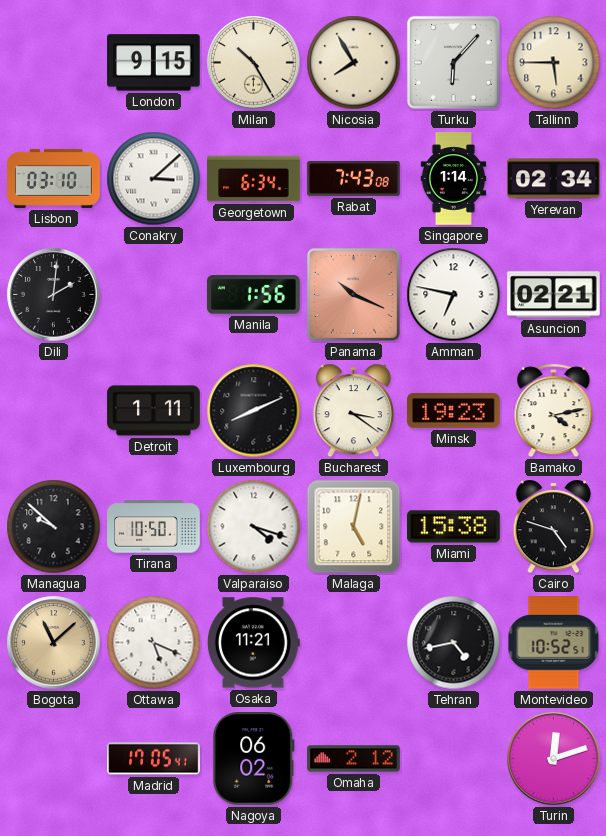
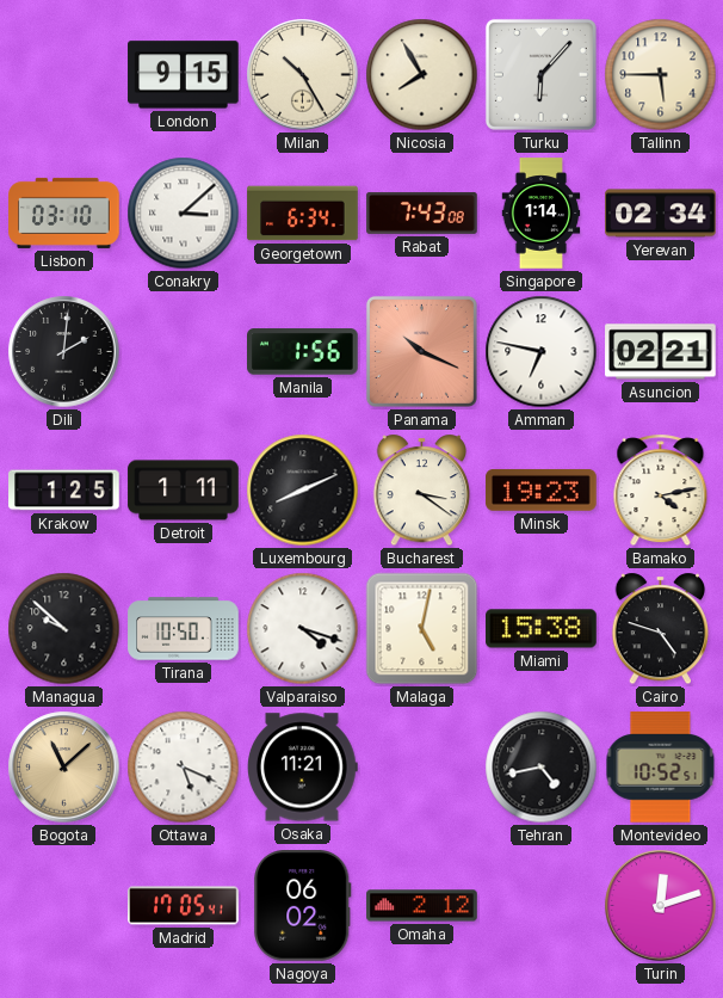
Krakow: none -> 1:25 (64, 491)
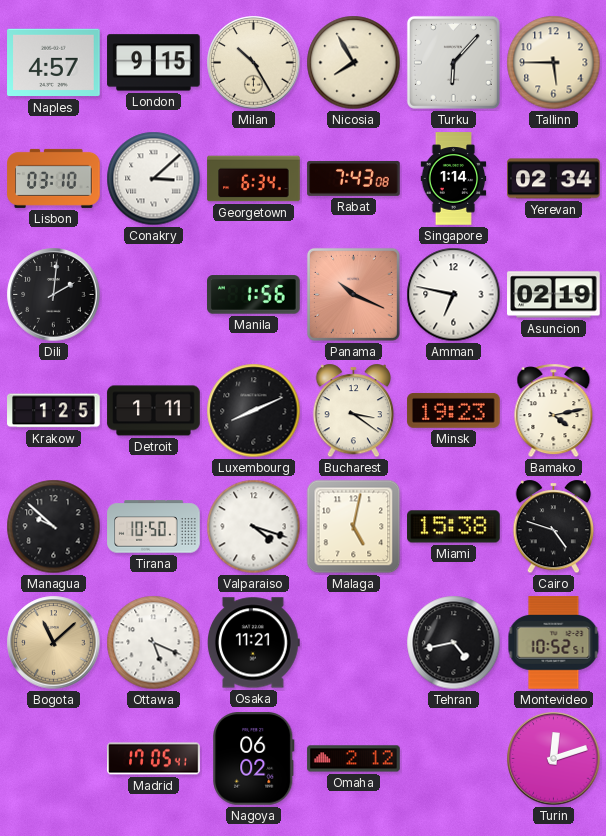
Naples: none -> 4:57 (54, 63)
Asuncion: 02:21 -> 02:19 (554, 295)
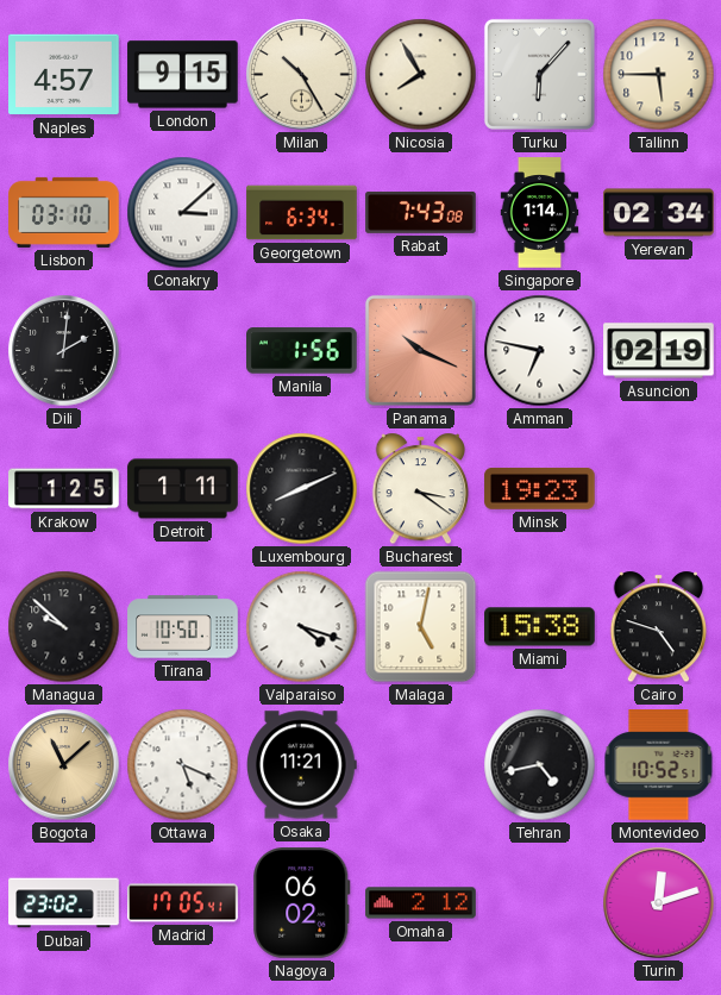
Bamako: 4:13 -> none (554, 411)
Dubai: none -> 23:02 (64, 903)
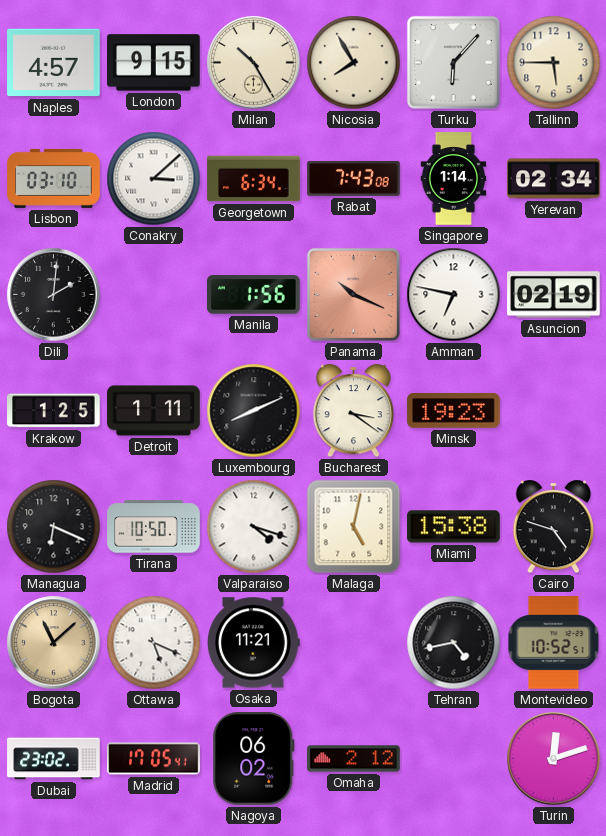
Managua: 9:52 -> 6:19 (54, 527)
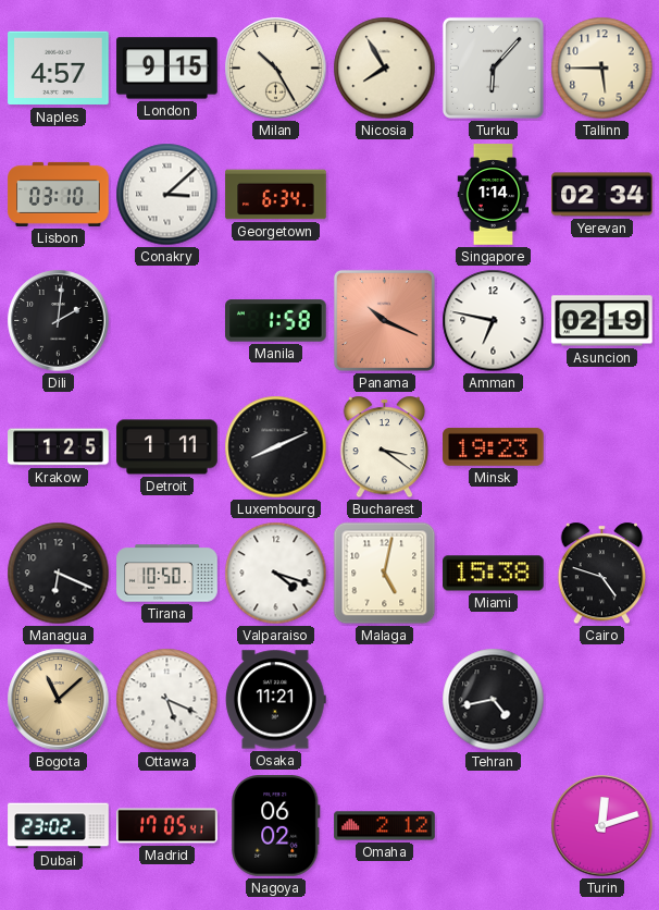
Rabat: 7:43 -> none (354, 179)
Manila: 1:56 -> 1:58 (276, 321)
Montevideo: 10:52 -> none (554, 643)
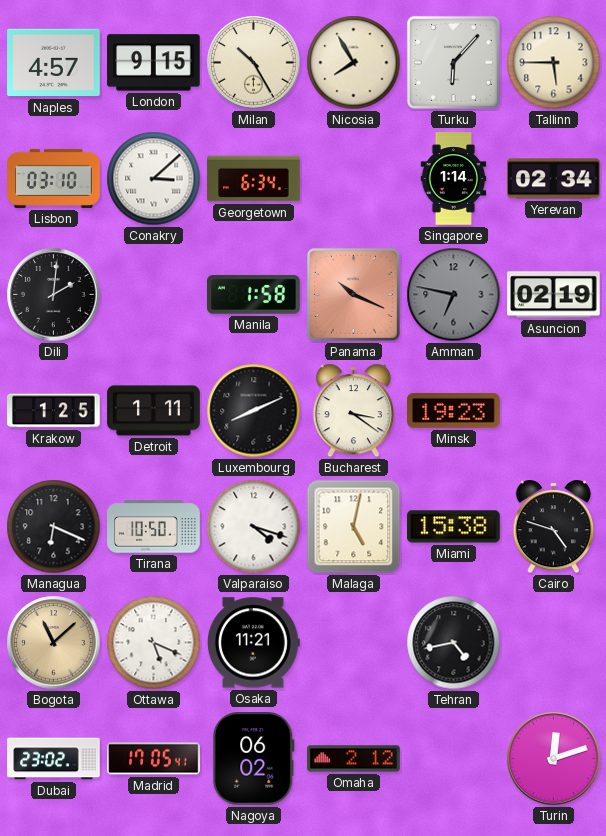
Amman dial: white -> grey (454, 295)
